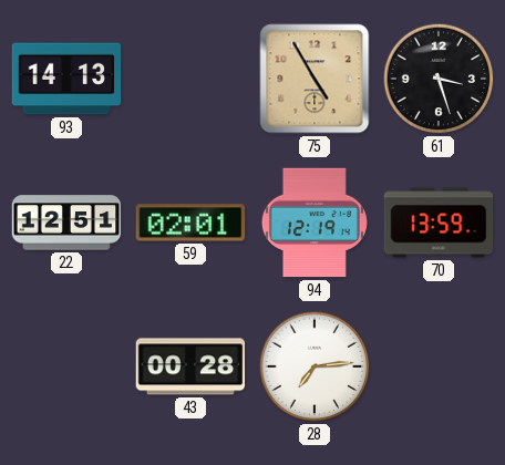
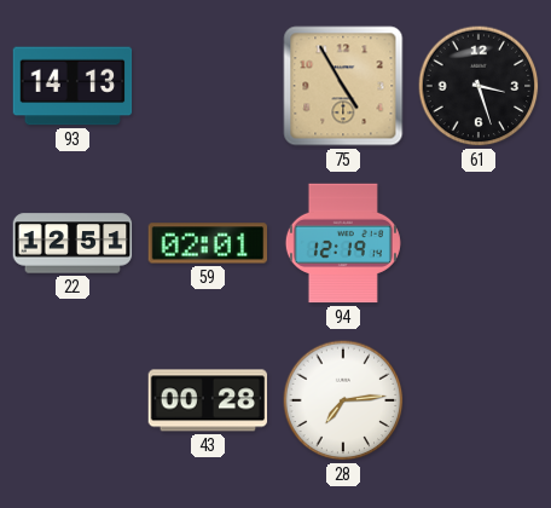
70: 13:59 -> none (439, 223)
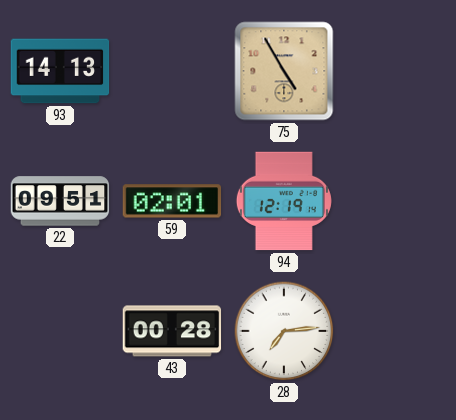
61: 3:27 -> none (478, 86)
22: 12:51 -> 09:51 (60, 201)
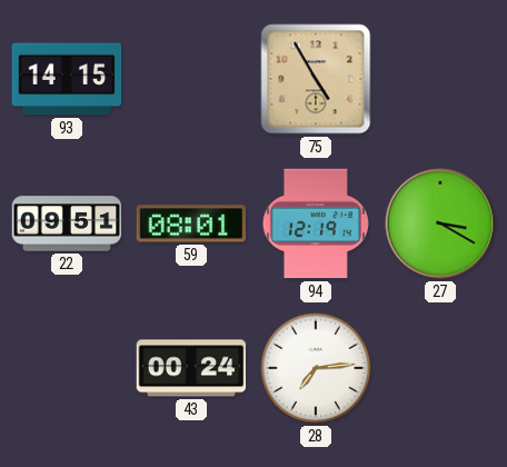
93: 14:13 -> 14:15 (67, 79)
59: 02:01 -> 08:01 (191, 223)
27: none -> 3:20 (440, 223)
43: 00:28 -> 00:24 (191, 368)
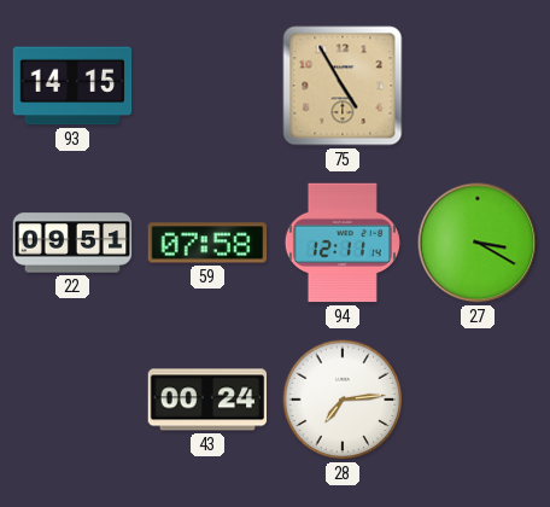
59: 08:01 -> 07:58 (207, 243)
94: 12:19 -> 12:11 (343, 243)
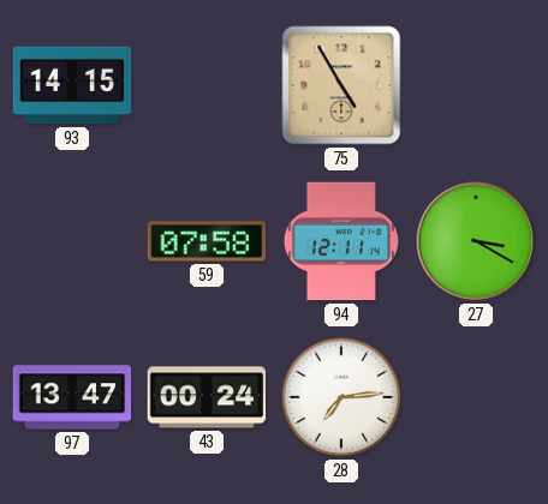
22: 09:51 -> none (72, 243)
97: none -> 13:47 (72, 397)
